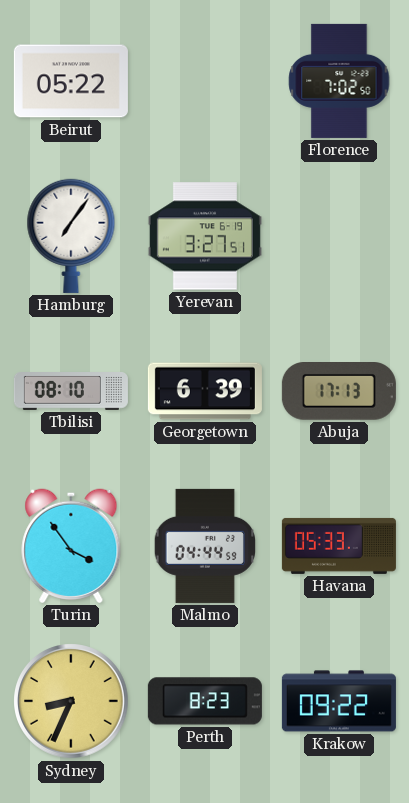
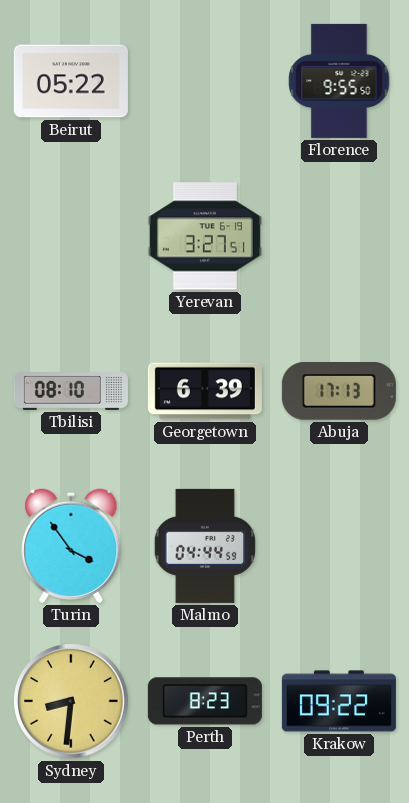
Florence: 7:02 -> 9:55 (339, 81)
Hamburg: 7:06 -> none (71, 236)
Havana: 05:33 -> none (339, 546)
Sydney: 8:34 -> 8:31 (71, 701)
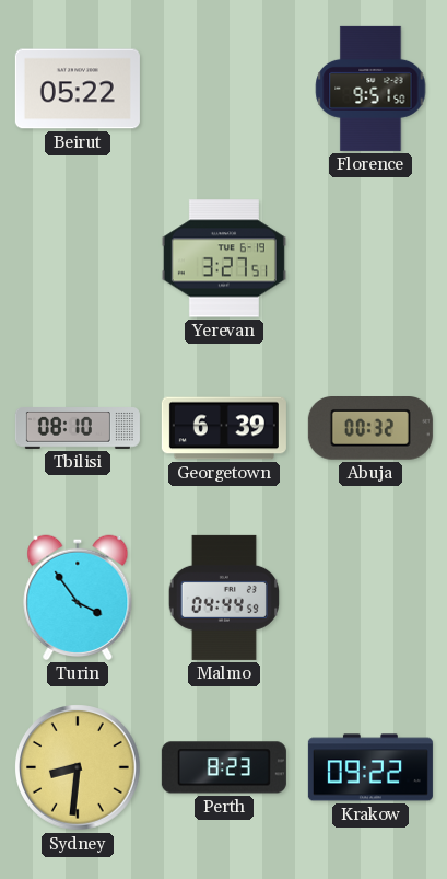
Florence: 9:55 -> 9:51 (370, 89)
Abuja: 17:13 -> 00:32 (370, 429)
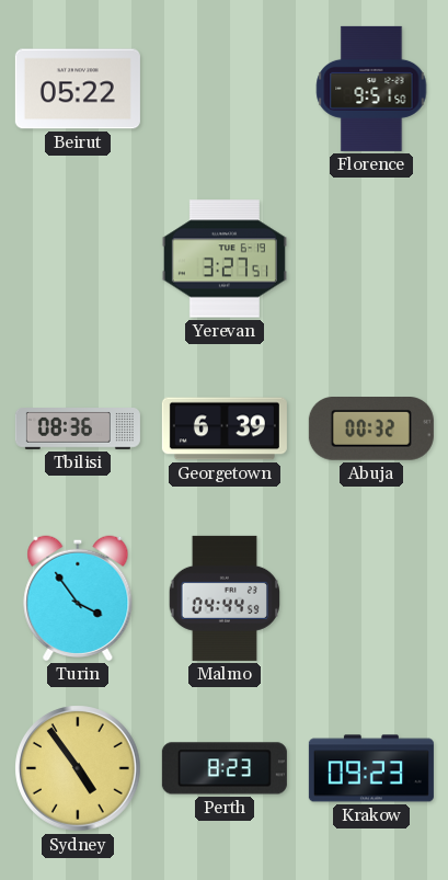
Tbilisi: 08:10 -> 08:36 (78, 430)
Sydney: 8:31 -> 4:54 (78, 768)
Krakow: 09:22 -> 09:23 (371, 768)
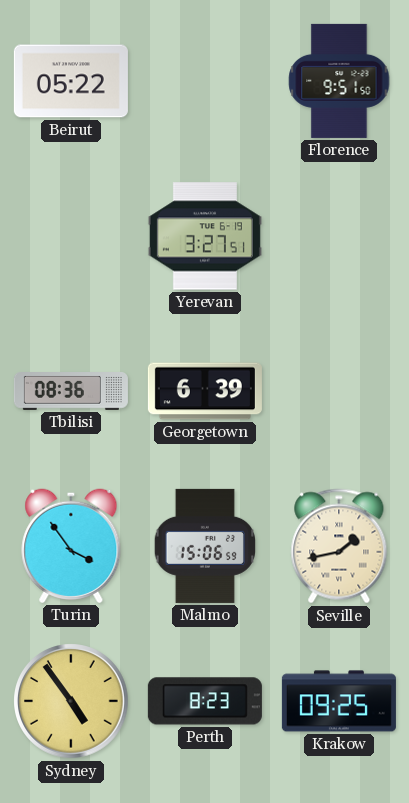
Abuja: 00:32 -> none (371, 430)
Malmo: 04:44 -> 15:06 (204, 546)
Seville: none -> 1:43 (339, 546)
Krakow: 09:23 -> 09:25 (339, 701)
